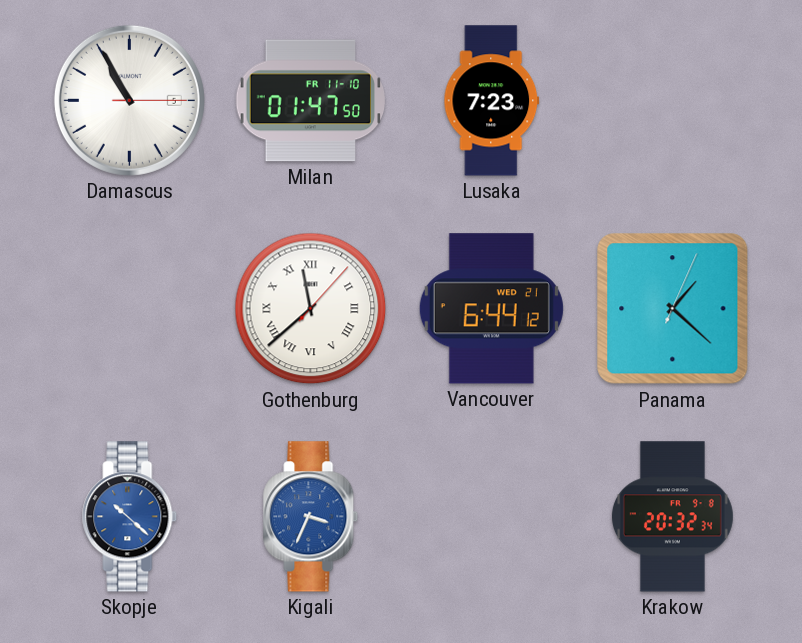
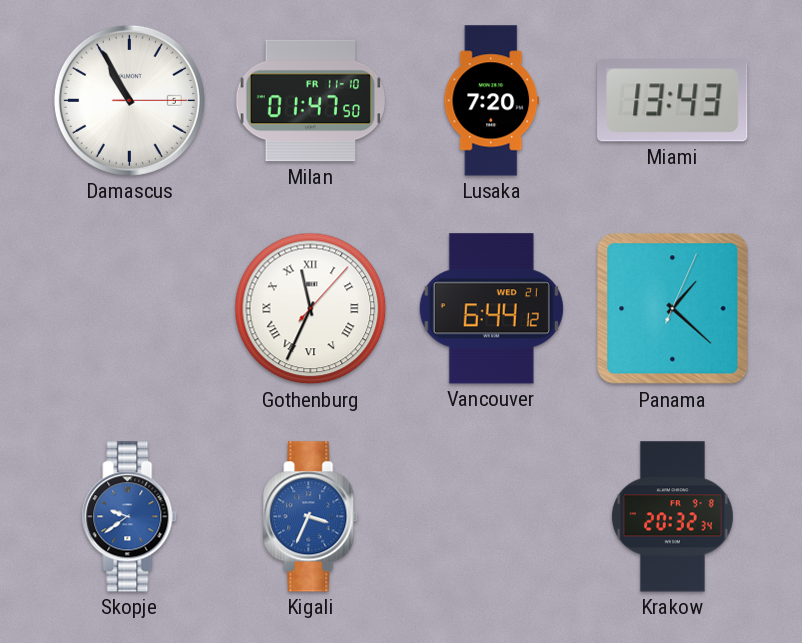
Lusaka: 7:23 -> 7:20 (492, 101)
Miami: none -> 13:43 (673, 101)
Gothenburg: 11:38 -> 11:34 (311, 309)
Skopje: 10:22 -> 9:39 (130, 517)
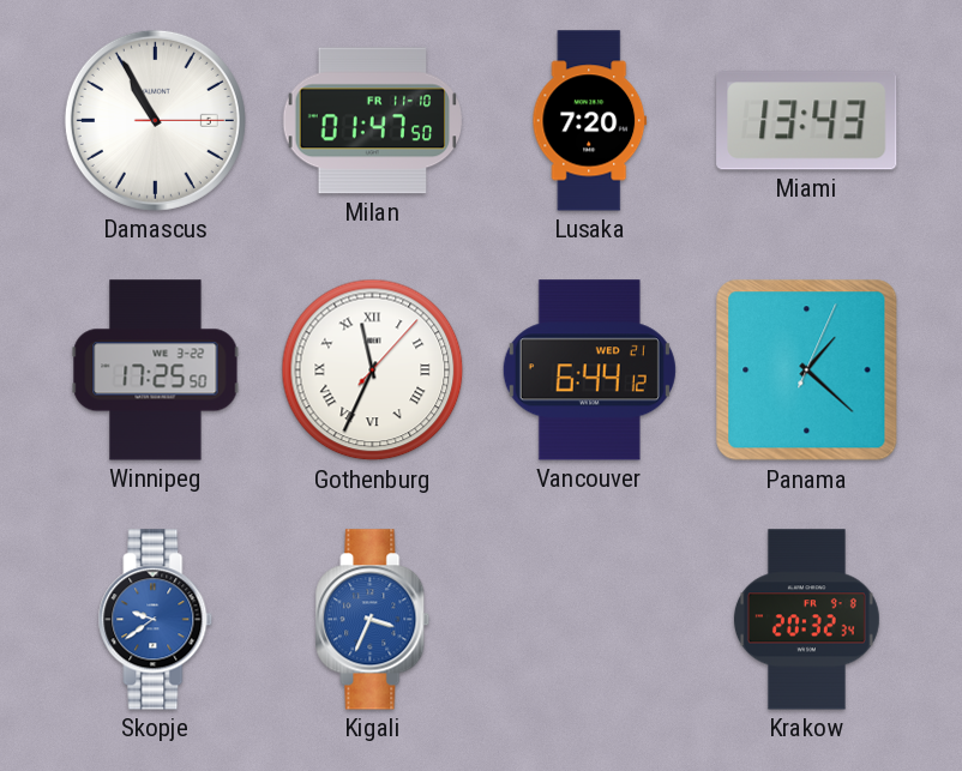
Winnipeg: none -> 17:25 (156, 371)
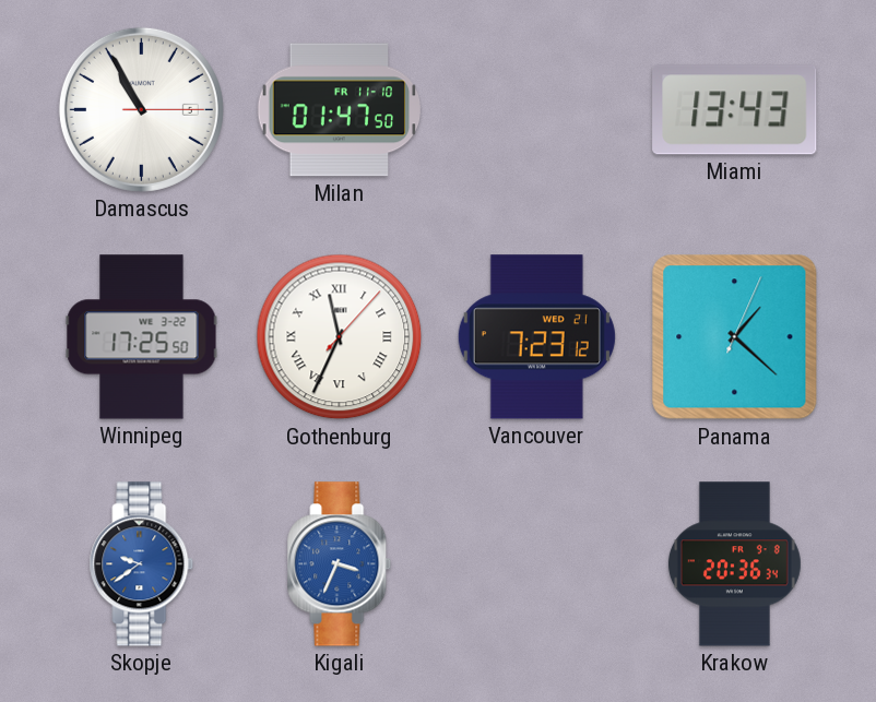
Lusaka: 7:20 -> none (590, 121)
Vancouver: 6:44 -> 7:23 (536, 337)
Krakow: 20:32 -> 20:36 (734, 564)
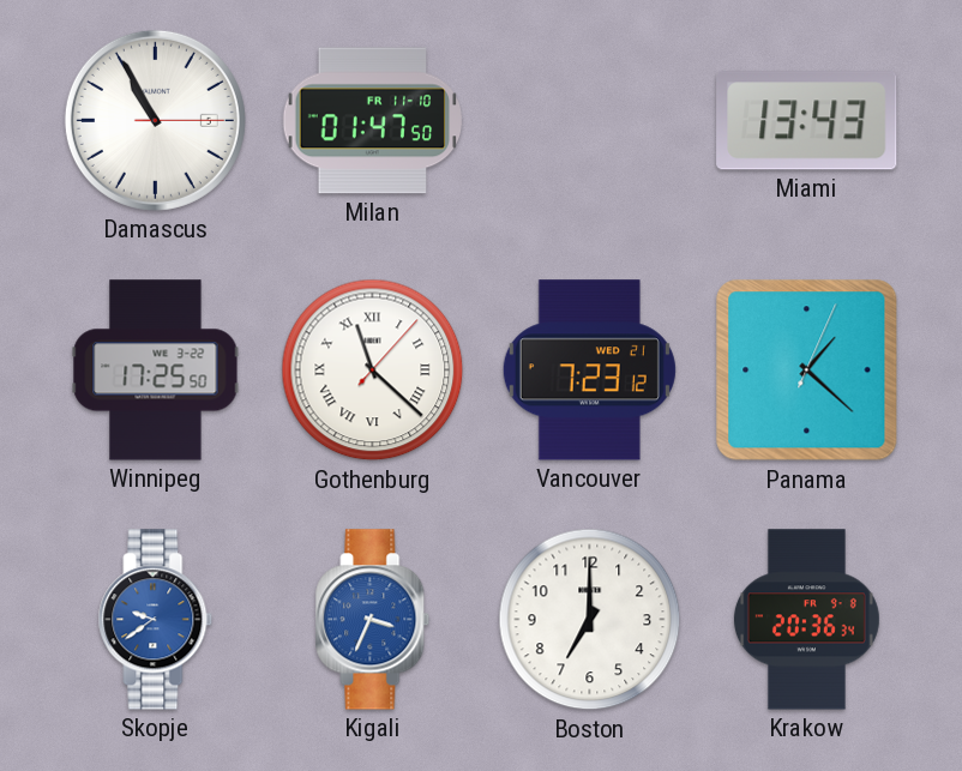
Gothenburg: 11:34 -> 11:22 (373, 371)
Boston: none -> 7:00 (590, 620)
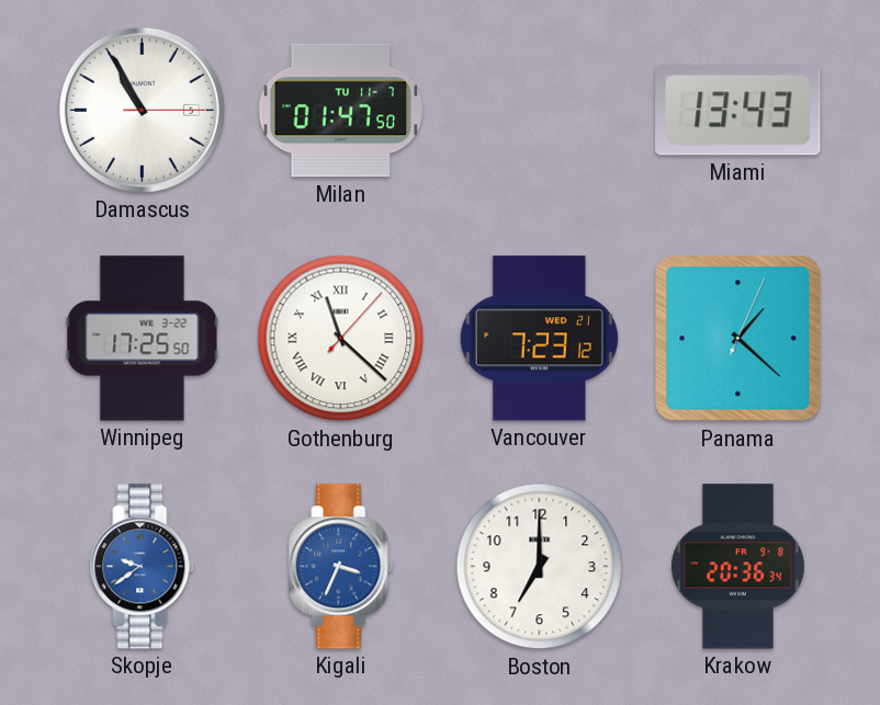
Milan date: FR 11-10 -> TU 11-7 (341, 111)
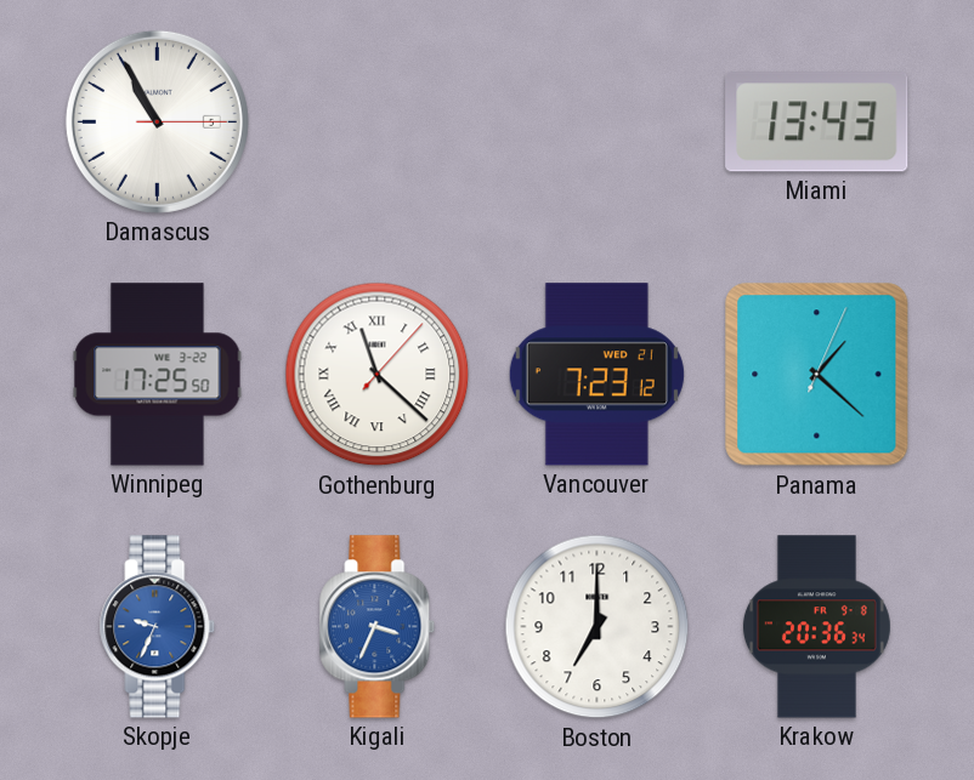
Milan: 01:47 -> none (341, 111)
Skopje: 9:39 -> 9:34 (158, 627)
